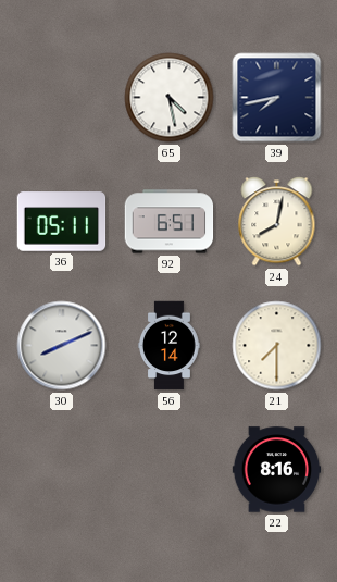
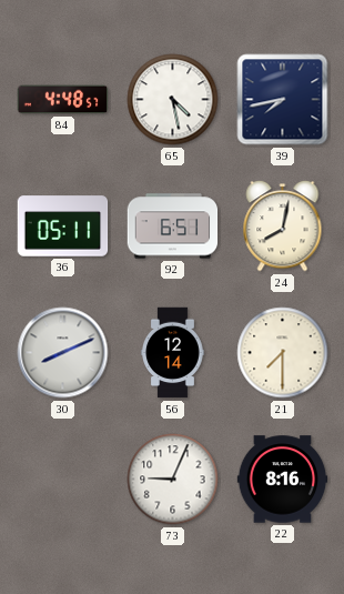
84: none -> 4:48 (63, 100)
73: none -> 9:04 (173, 480)
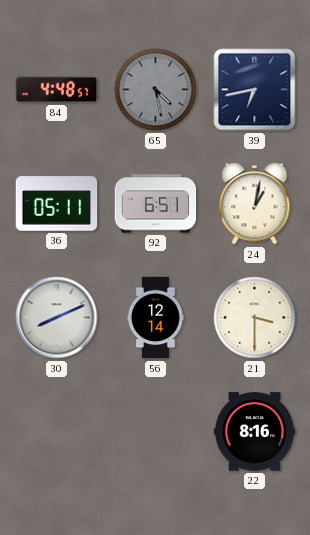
65 dial: white -> grey (156, 90)
39: 7:43 -> 6:43 (255, 90)
24: 8:02 -> 1:02 (255, 204)
21: 7:30 -> 3:30 (255, 318)
73: 9:04 -> none (173, 480)
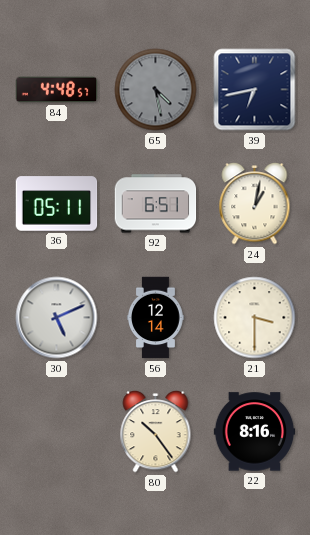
30: 8:11 -> 5:11 (57, 318)
80: none -> 10:24 (156, 432)
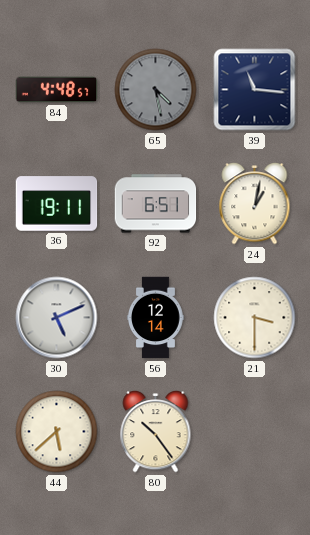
39: 6:43 -> 11:16 (255, 90)
36: 05:11 -> 19:11 (57, 204)
44: none -> 5:38 (57, 432)
22: 8:16 -> none (255, 432)
